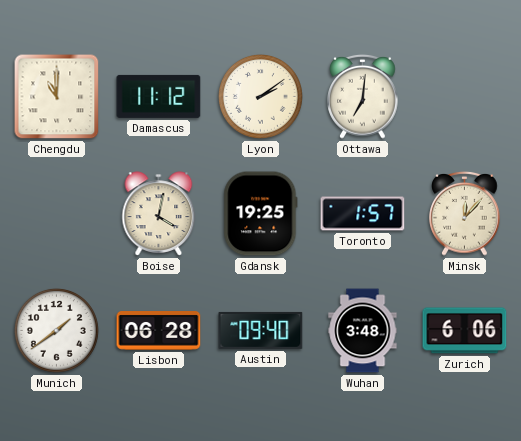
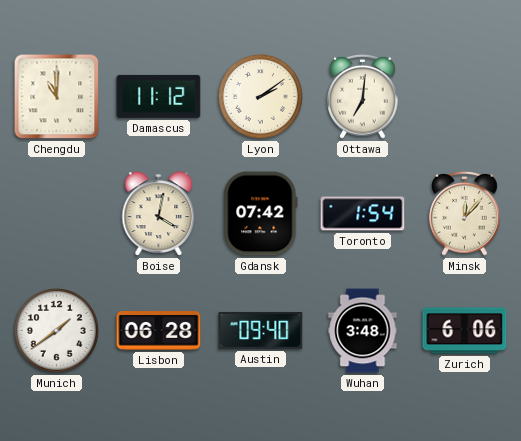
Gdansk: 19:25 -> 07:42 (261, 214)
Toronto: 1:57 -> 1:54 (363, 214)
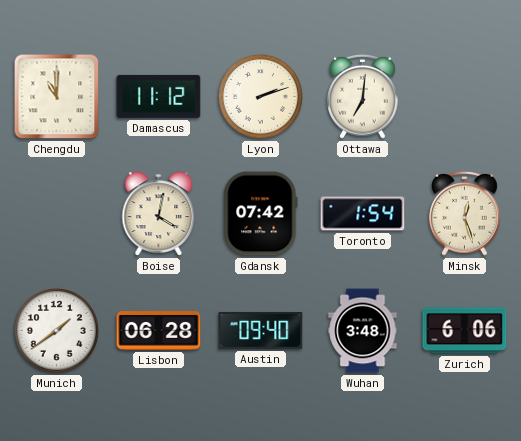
Lyon: 2:09 -> 2:12 (260, 96)
Minsk: 12:07 -> 12:27 (465, 213)
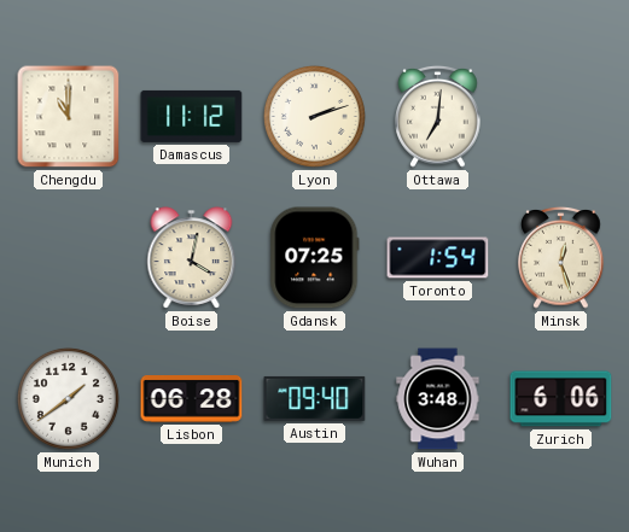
Gdansk: 07:42 -> 07:25 (315, 258)
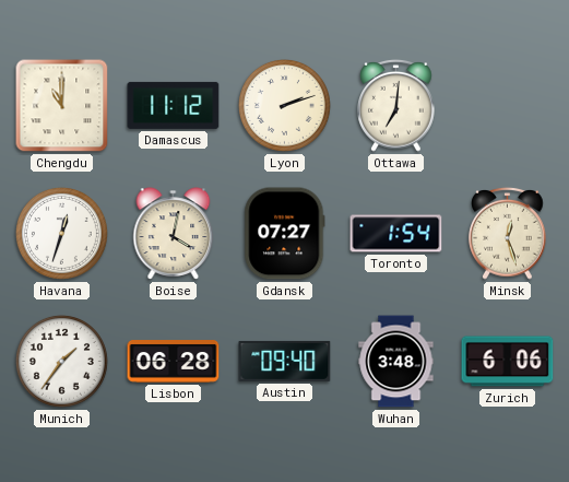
Havana: none -> 12:33 (61, 233)
Gdansk: 07:25 -> 07:27 (285, 234)
Munich: 1:39 -> 1:36 (61, 361)
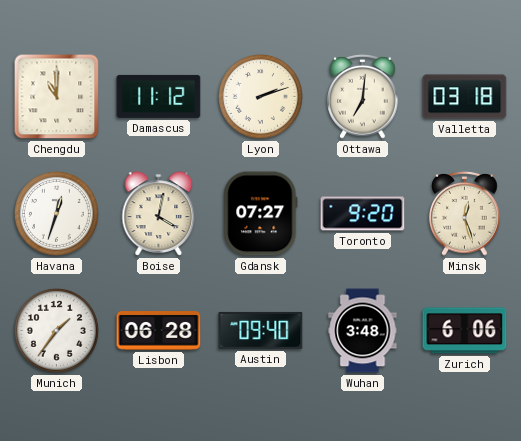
Valletta: none -> 03:18 (465, 97)
Toronto: 1:54 -> 9:20 (363, 214)
